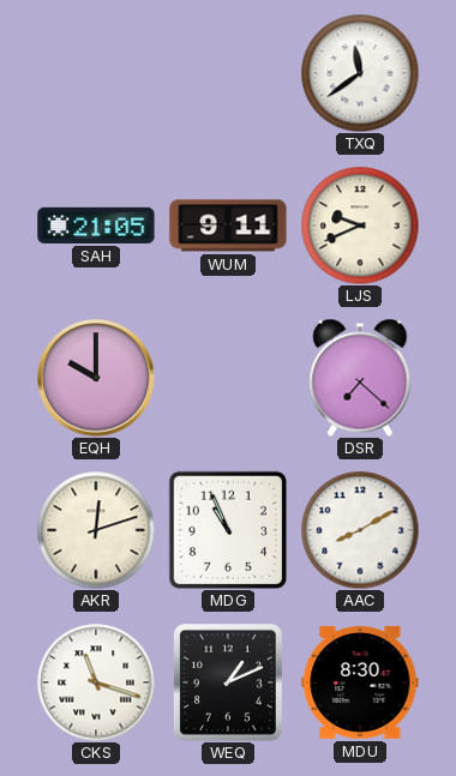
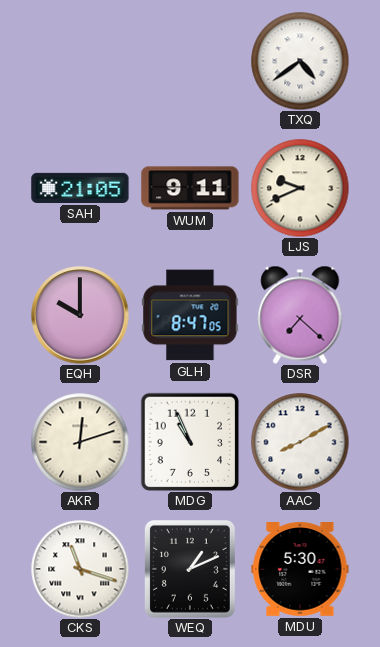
TXQ: 11:39 -> 4:39 (300, 61)
GLH: none -> 8:47 (190, 315)
MDU: 8:30 -> 5:30 (300, 570)
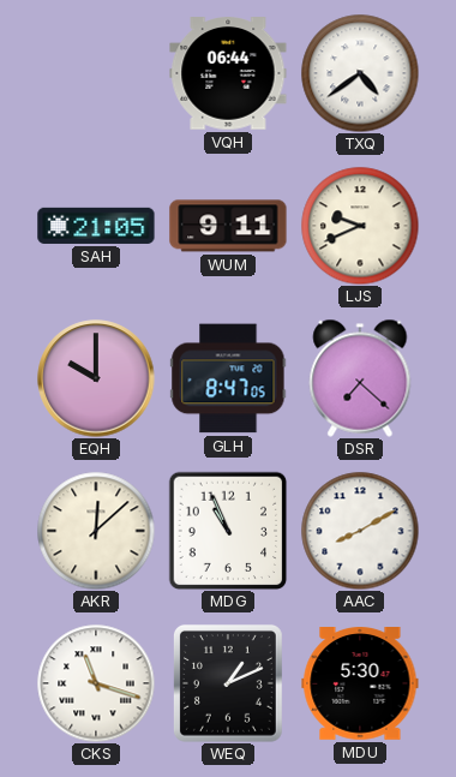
VQH: none -> 06:44 (228, 73)
AKR: 12:12 -> 12:08 (96, 531)
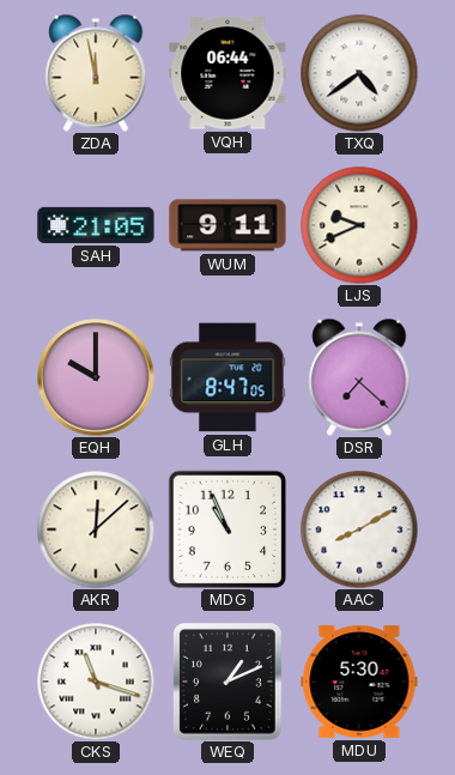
ZDA: none -> 11:58 (96, 73)
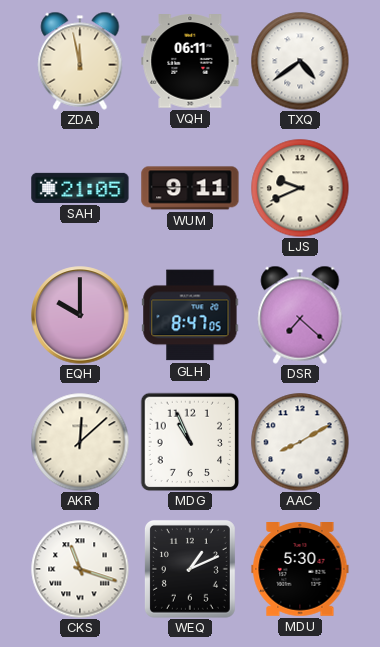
VQH: 06:44 -> 06:11 (190, 61)
